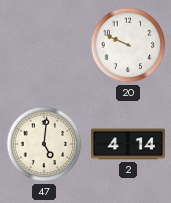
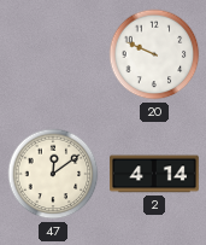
47: 5:01 -> 12:09 (53, 174)
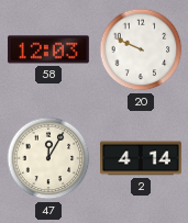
58: none -> 12:03 (48, 49)
47: 12:09 -> 12:05 (48, 158)
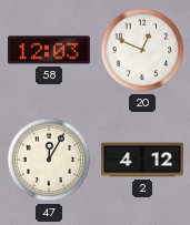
20: 9:49 -> 12:49 (142, 50)
2: 4:14 -> 4:12 (143, 160)
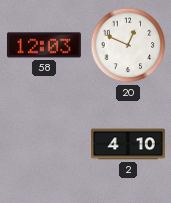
47: 12:05 -> none (49, 160)
2: 4:12 -> 4:10 (129, 144)
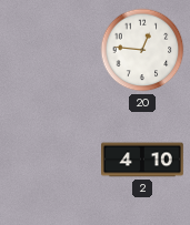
58: 12:03 -> none (44, 45)
20: 12:49 -> 12:46 (142, 50)
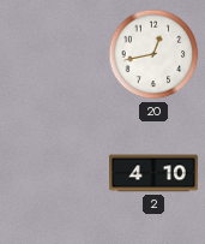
20: 12:46 -> 12:43 (153, 54)
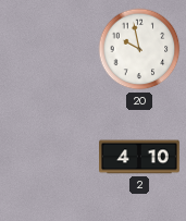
20: 12:43 -> 9:58 (139, 49)
